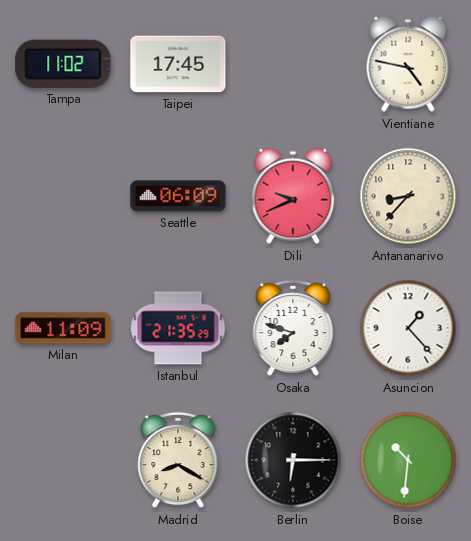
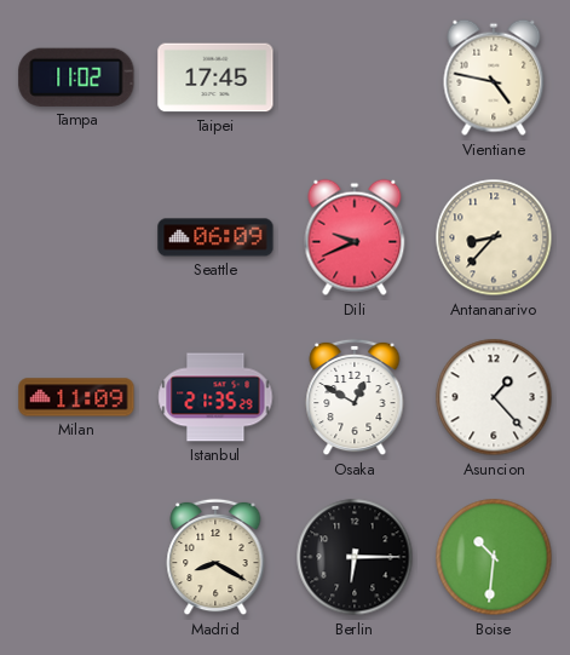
Osaka: 7:48 -> 12:50 (355, 397)
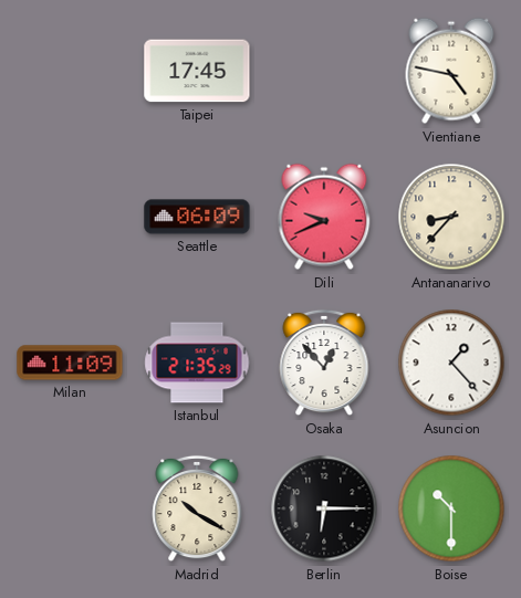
Tampa: 11:02 -> none (76, 77)
Osaka: 12:50 -> 12:53 (324, 363)
Madrid: 8:20 -> 10:20 (197, 508)
Boise: 10:31 -> 10:30 (451, 508)
